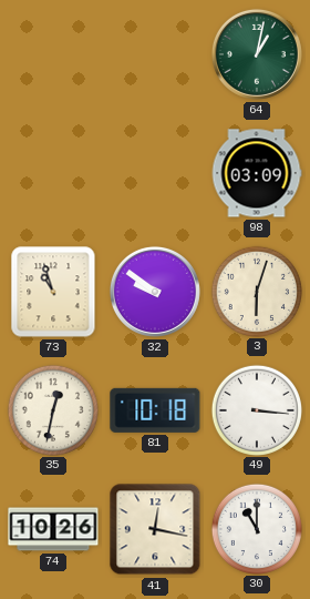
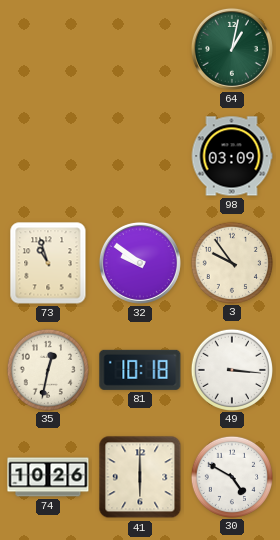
3: 6:03 -> 9:54 (231, 262)
41: 12:17 -> 6:00 (140, 477)
30: 11:00 -> 4:50 (231, 476)
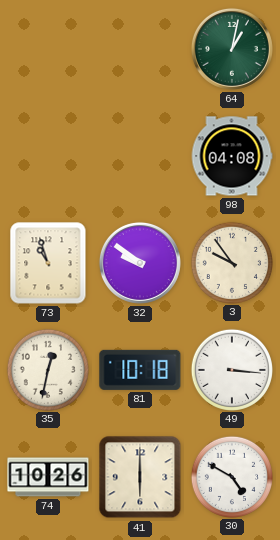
98: 03:09 -> 04:08 (232, 156)
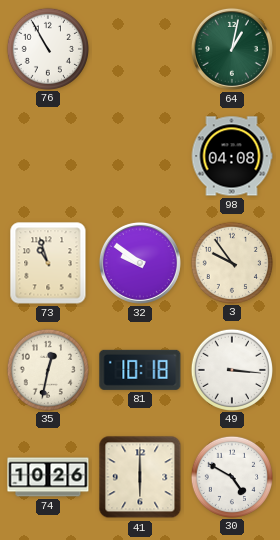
76: none -> 10:55 (47, 48)
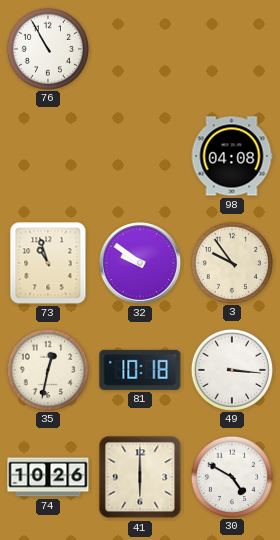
64: 1:02 -> none (232, 49)
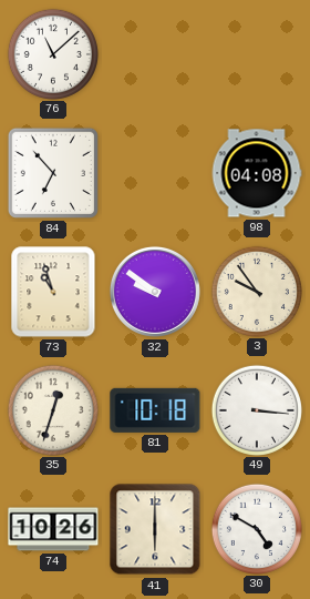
76: 10:55 -> 11:08 (52, 53)
84: none -> 6:53 (53, 173)
35: 12:32 -> 12:33 (52, 409)
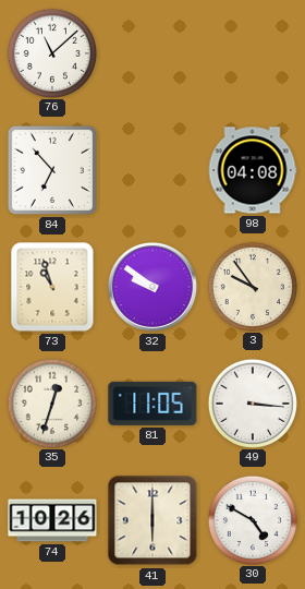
81: 10:18 -> 11:05 (152, 404)
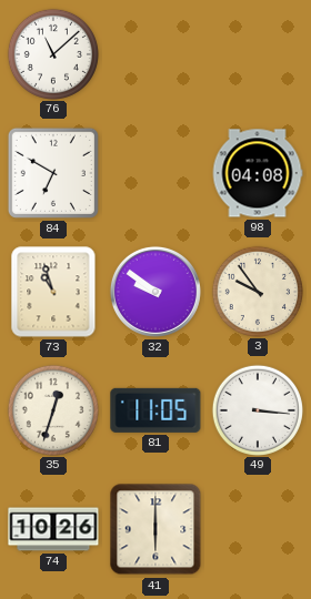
84: 6:53 -> 6:50 (53, 173)
30: 4:50 -> none (252, 519)
